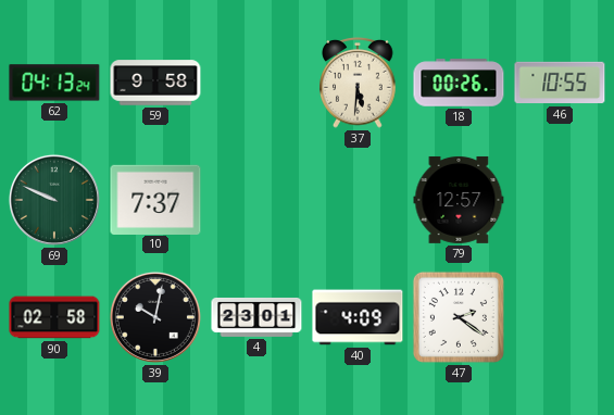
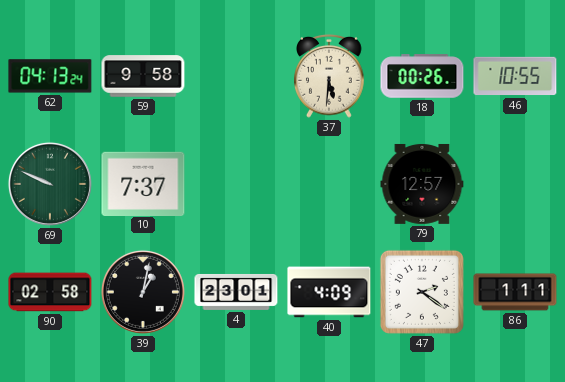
39: 10:02 -> 1:02 (143, 292)
86: none -> 1:11 (515, 292)
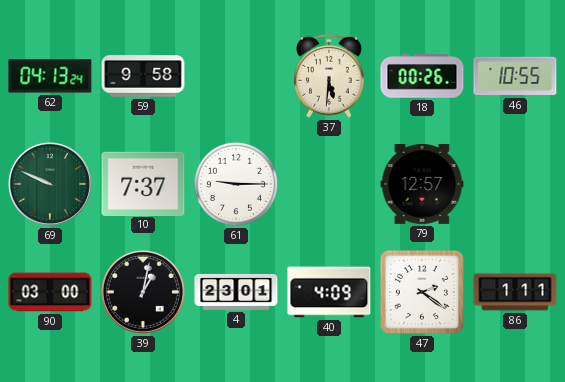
61: none -> 9:15 (236, 184)
90: 02:58 -> 03:00 (50, 292)
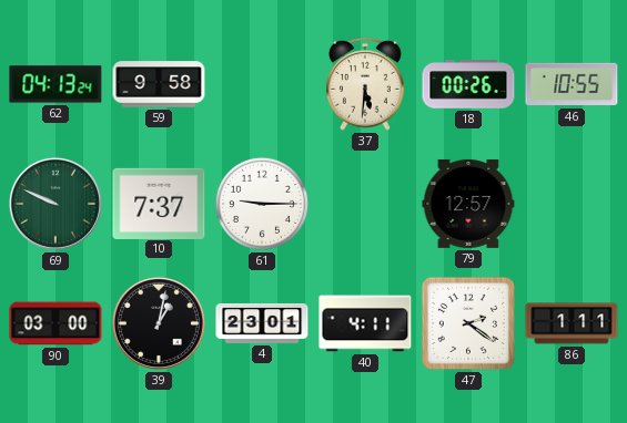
40: 4:09 -> 4:11 (365, 323)
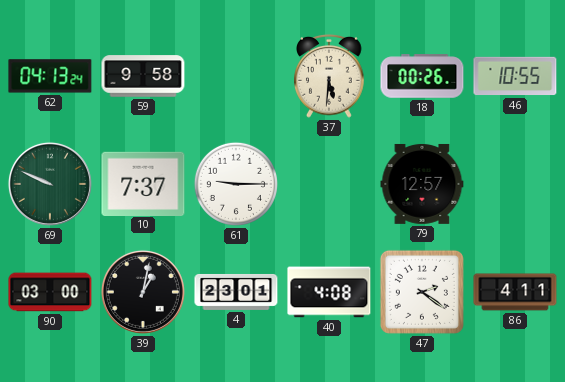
40: 4:11 -> 4:08 (329, 292)
86: 1:11 -> 4:11 (515, 292)
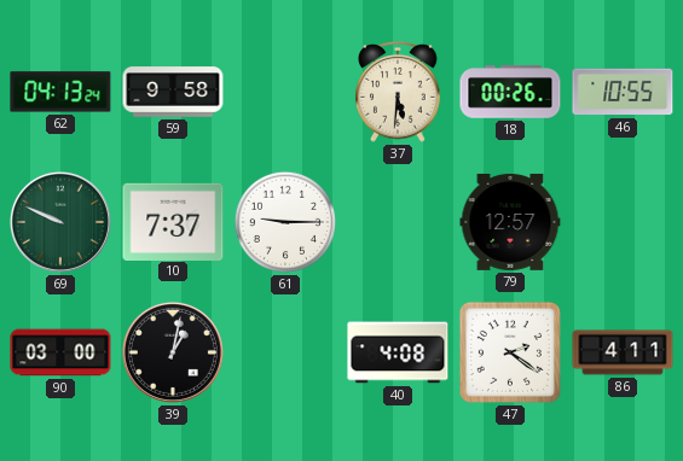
4: 23:01 -> none (236, 292)
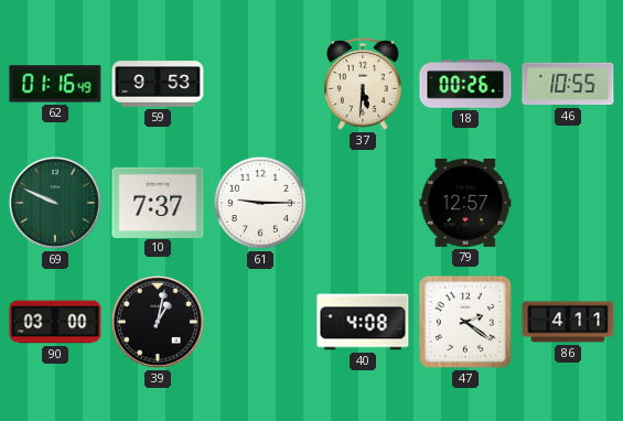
62: 04:13 -> 01:16 (55, 84)
59: 9:58 -> 9:53 (158, 84)
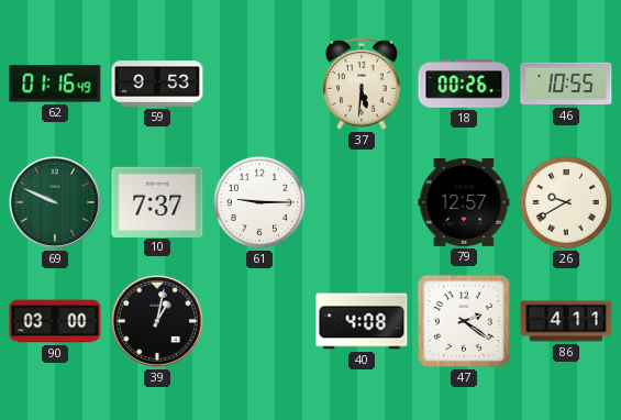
26: none -> 9:40 (566, 202)
